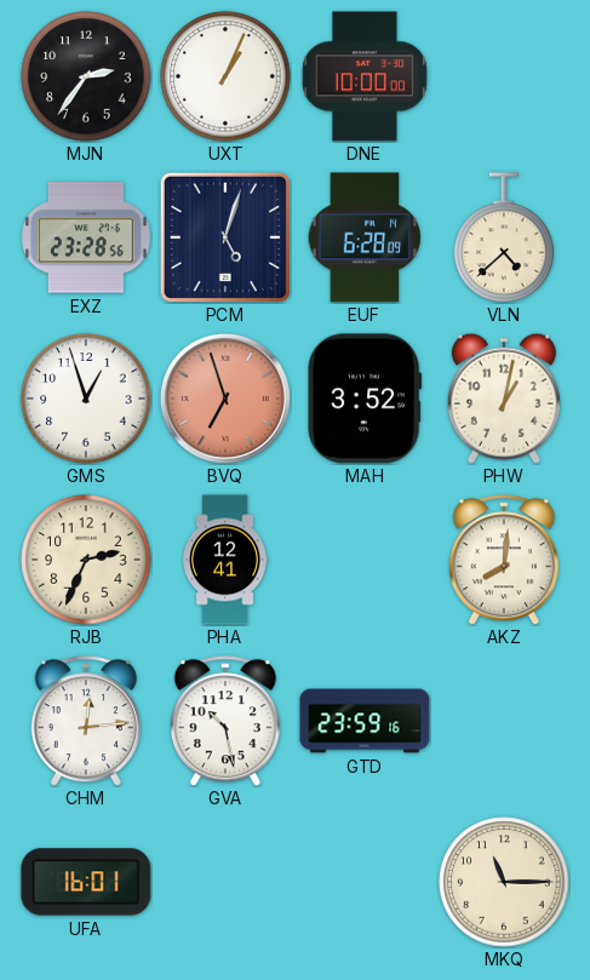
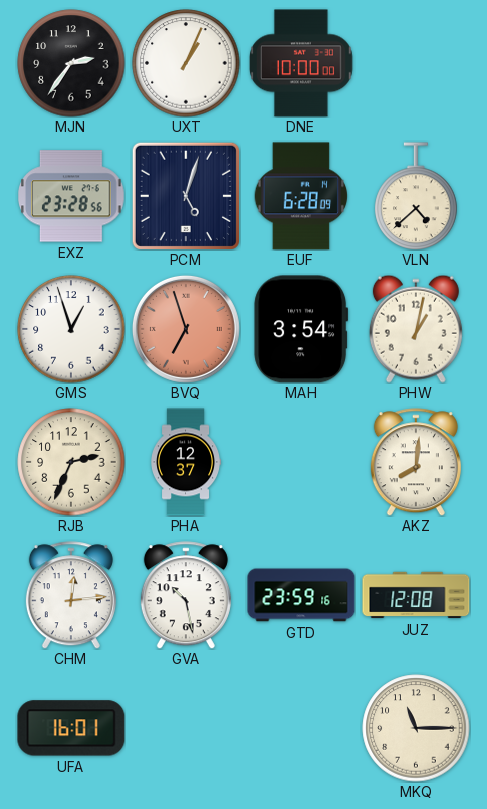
MAH: 3:52 -> 3:54 (301, 329)
PHA: 12:41 -> 12:37 (186, 462)
JUZ: none -> 12:08 (416, 595)
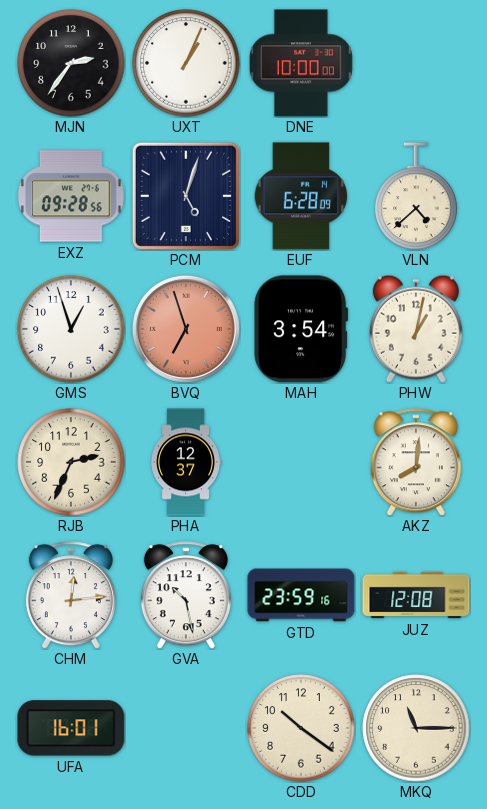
EXZ: 23:28 -> 09:28 (72, 196)
CDD: none -> 10:21 (301, 728)
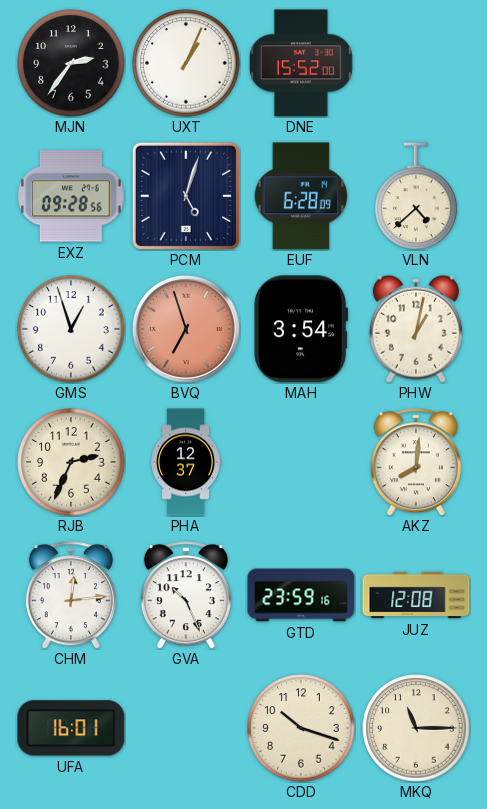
DNE: 10:00 -> 15:52 (302, 63)
GVA: 10:28 -> 10:26 (186, 595)
CDD: 10:21 -> 10:18 (301, 728)
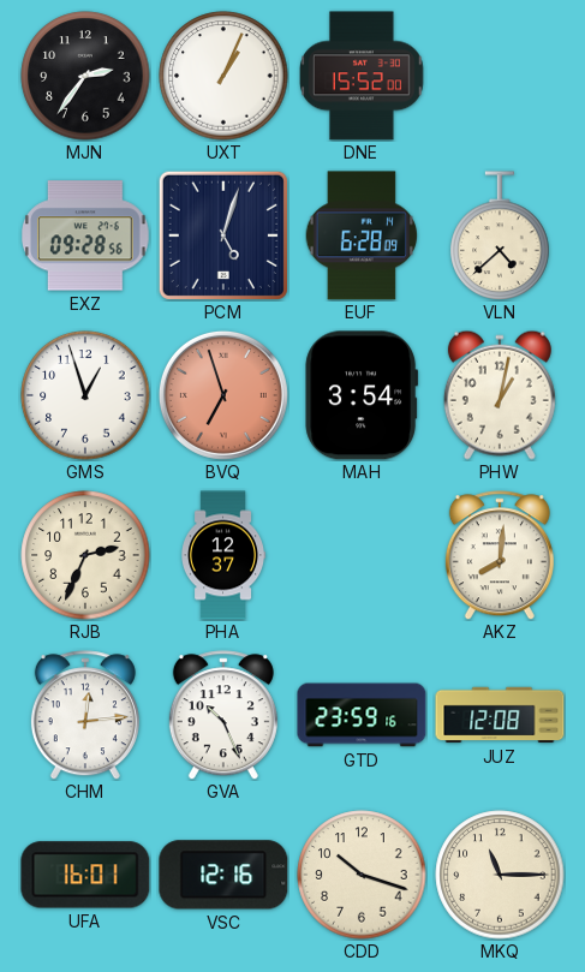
VSC: none -> 12:16 (223, 875)
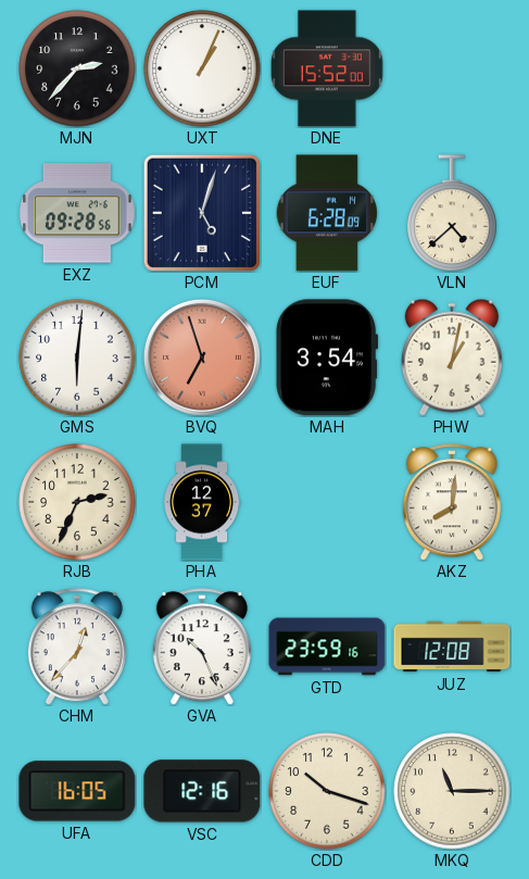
MJN: 2:36 -> 2:37 (77, 68)
GMS: 12:57 -> 6:01 (77, 357)
CHM: 12:14 -> 12:37 (77, 646)
UFA: 16:01 -> 16:05 (77, 791)
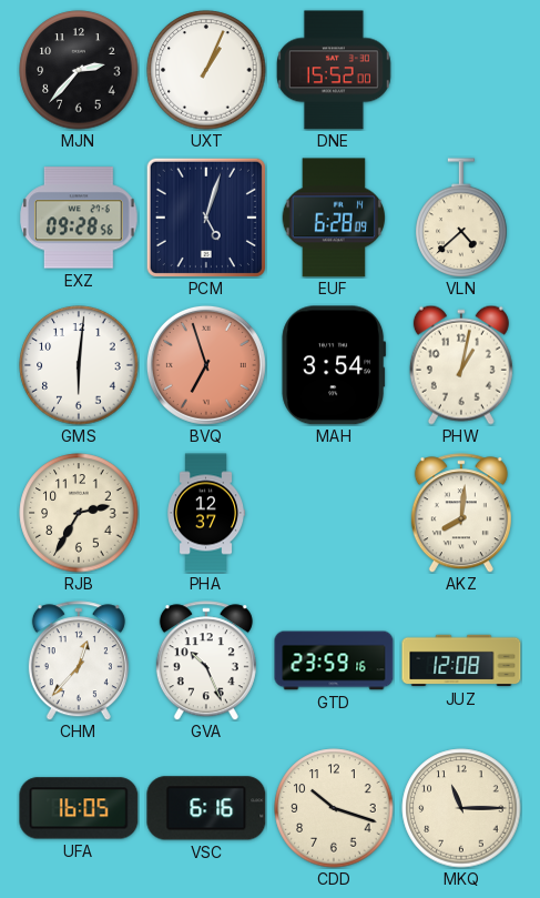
RJB: 2:34 -> 2:35 (79, 513)
VSC: 12:16 -> 6:16 (206, 808)
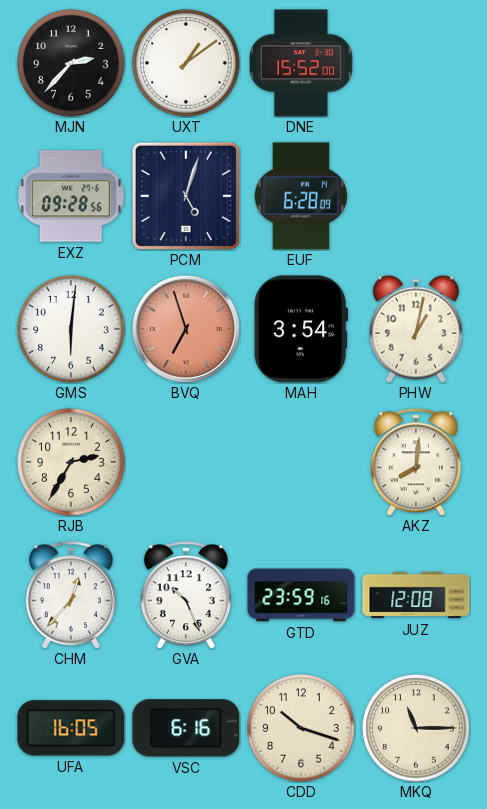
UXT: 1:04 -> 1:09 (186, 63)
VLN: 4:38 -> none (461, 218)
PHA: 12:37 -> none (206, 513)
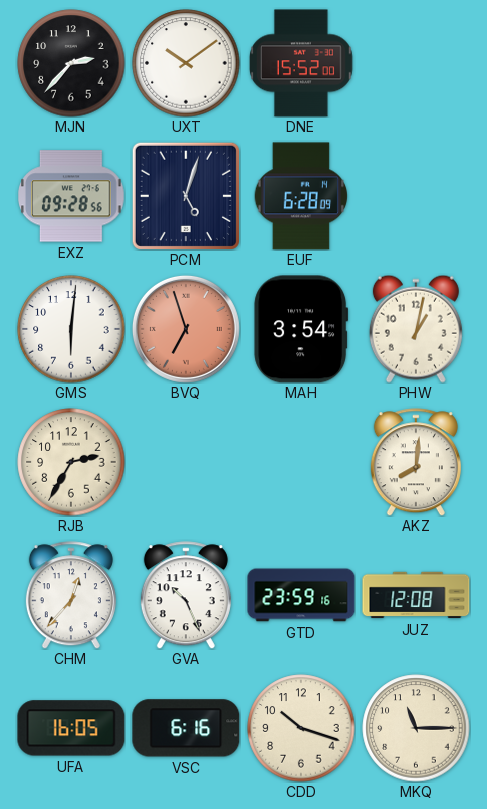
UXT: 1:09 -> 10:09 (186, 63)
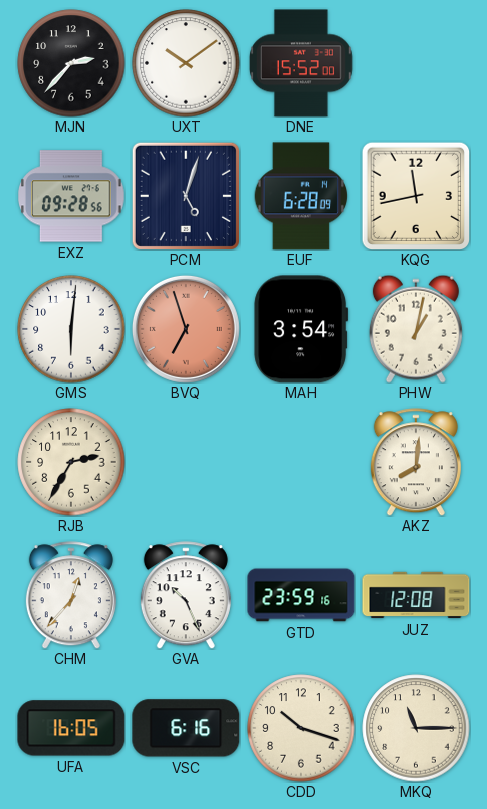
KQG: none -> 11:43 (416, 196)
